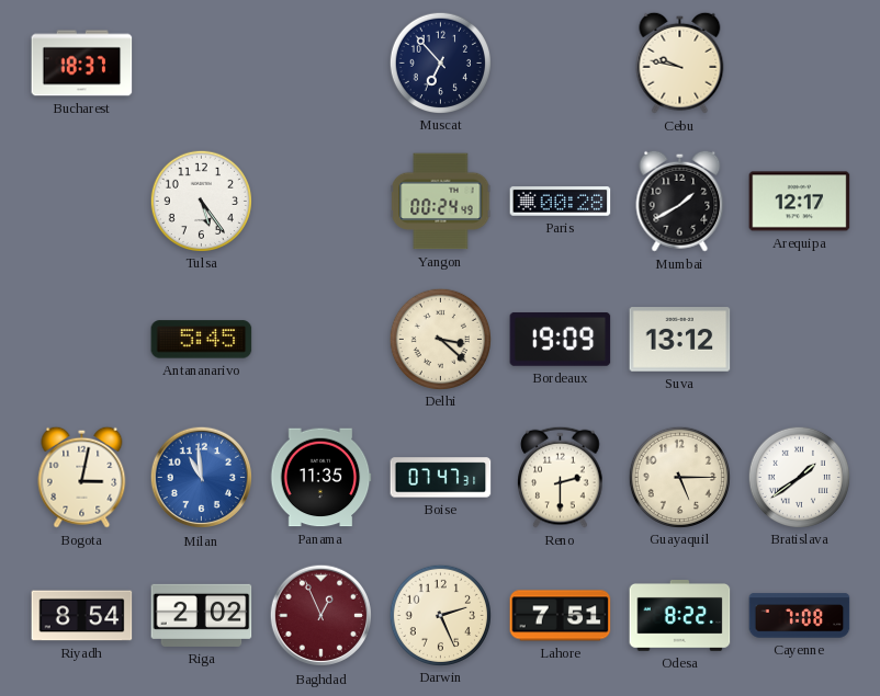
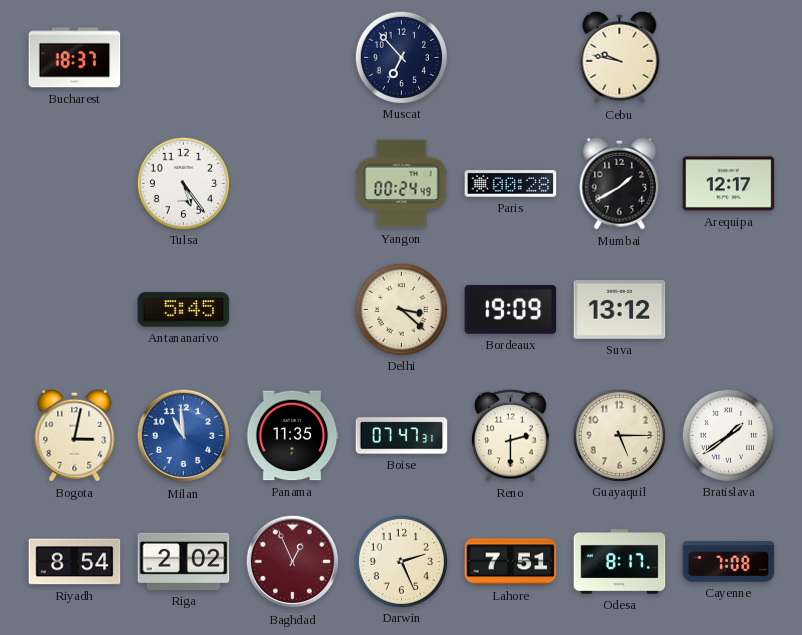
Odesa: 8:22 -> 8:17 (620, 562)
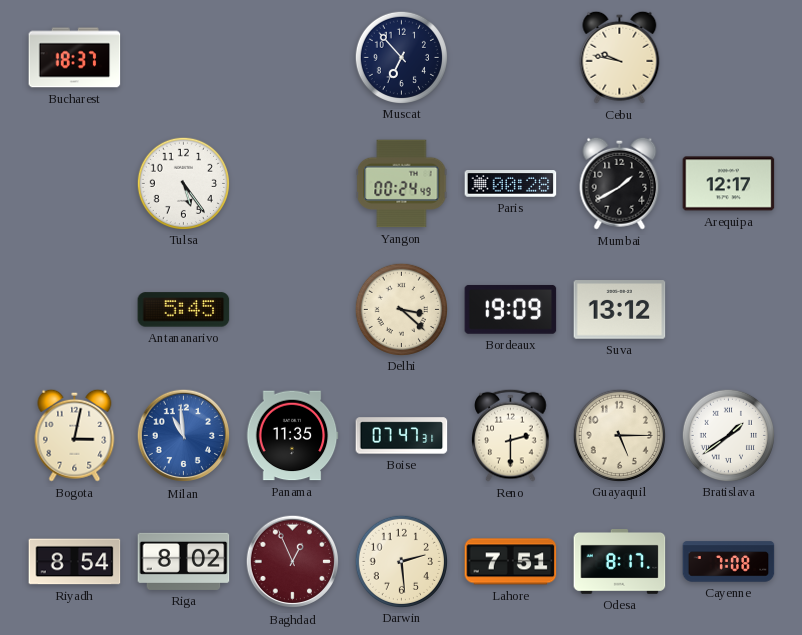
Riga: 2:02 -> 8:02 (184, 561)
Darwin: 2:26 -> 2:29 (401, 561)
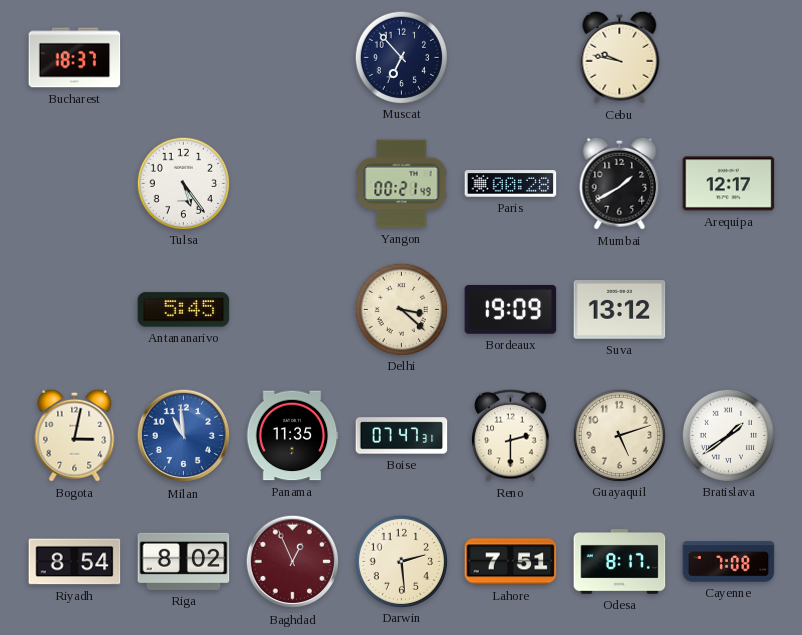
Yangon: 00:24 -> 00:21 (402, 184)
Guayaquil: 5:15 -> 5:12 (619, 435)
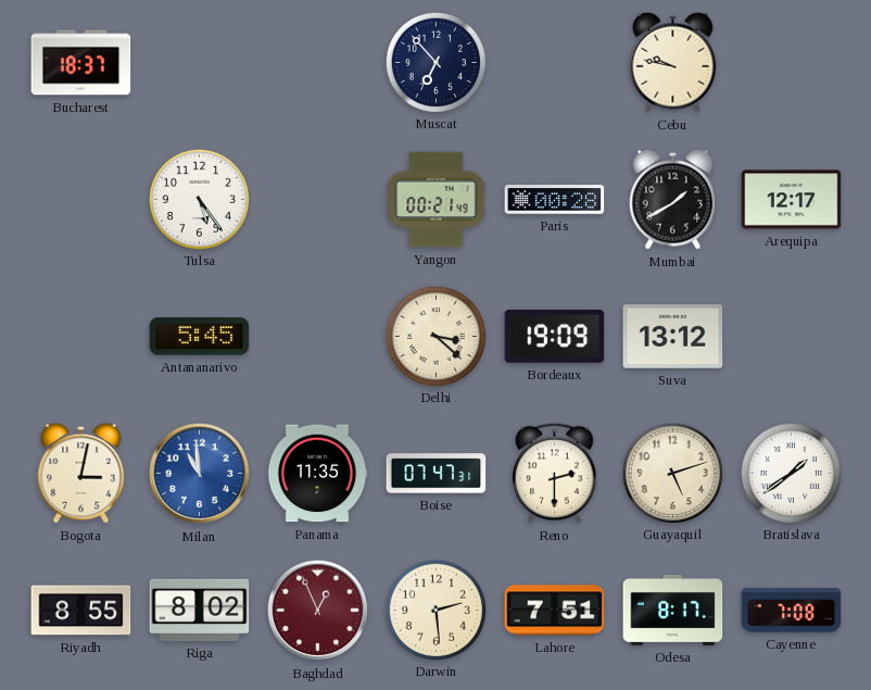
Riyadh: 8:54 -> 8:55 (81, 611)
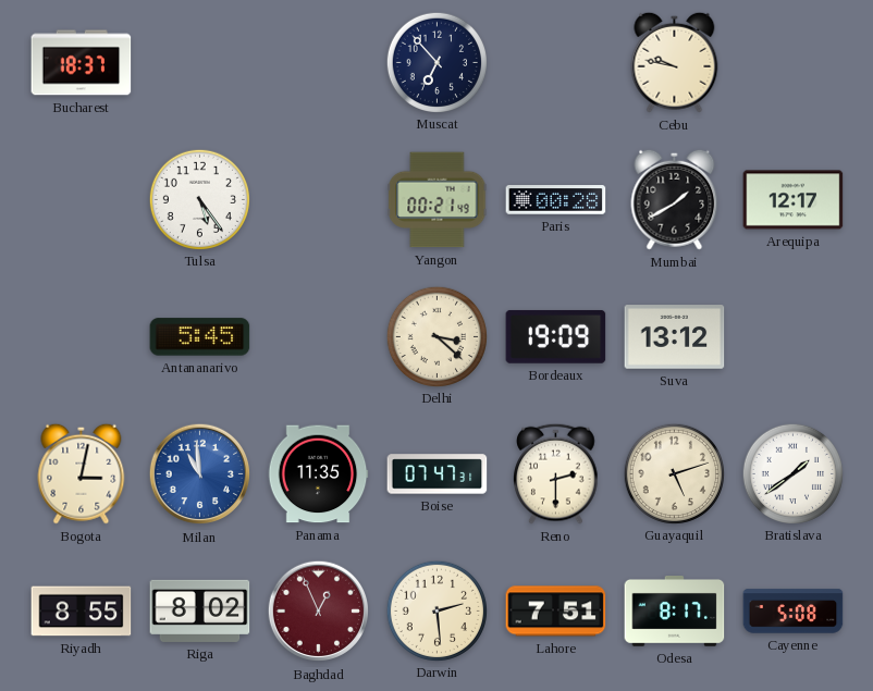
Cayenne: 7:08 -> 5:08 (794, 612)
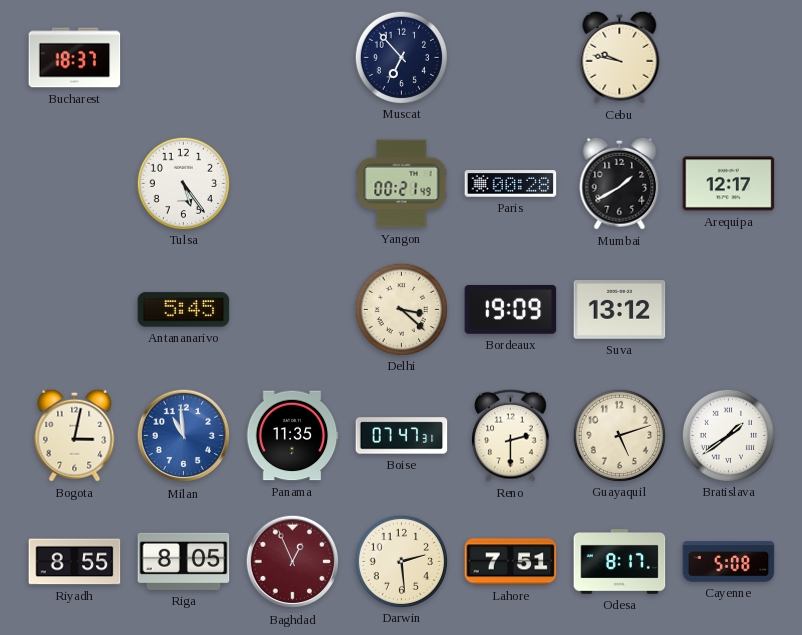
Riga: 8:02 -> 8:05 (184, 561)
